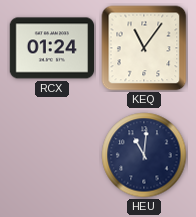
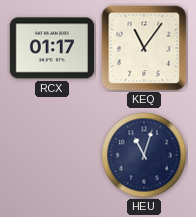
RCX: 01:24 -> 01:17 (51, 48)
HEU: 11:01 -> 11:03 (144, 155)
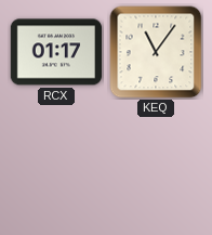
HEU: 11:03 -> none (144, 155)
